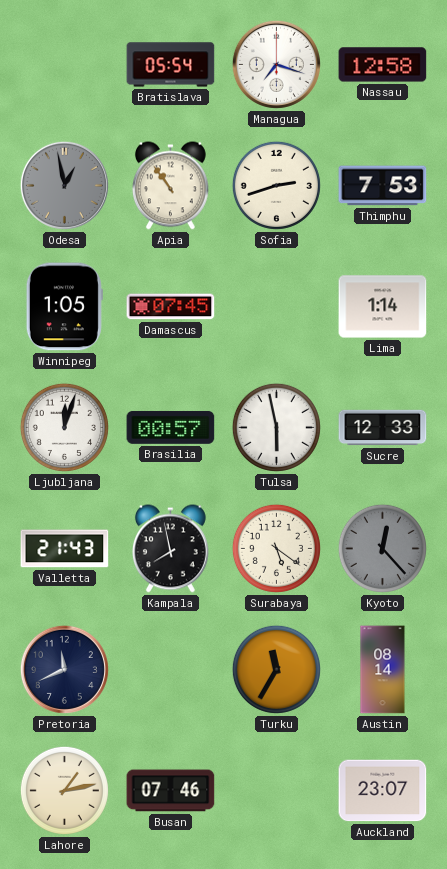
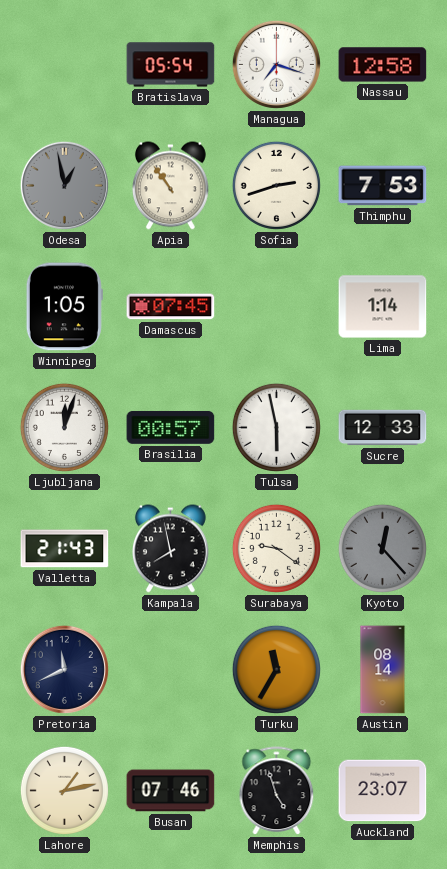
Surabaya: 5:21 -> 9:21 (276, 548)
Memphis: none -> 4:57 (277, 791)
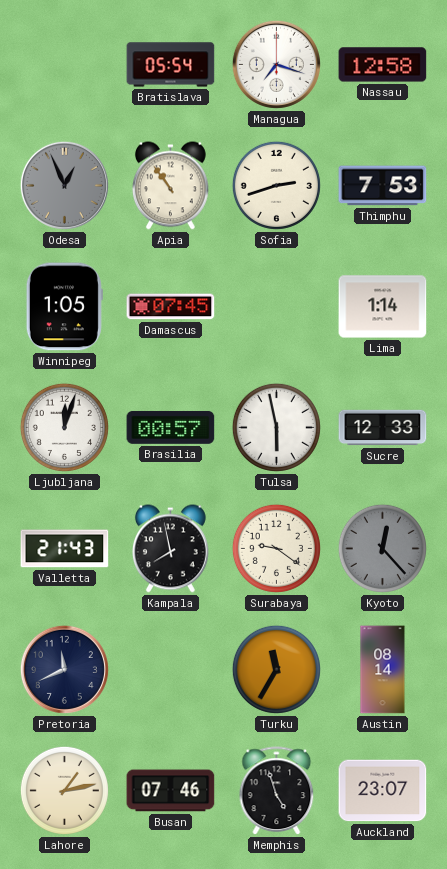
Odesa: 12:58 -> 12:56 (64, 185)
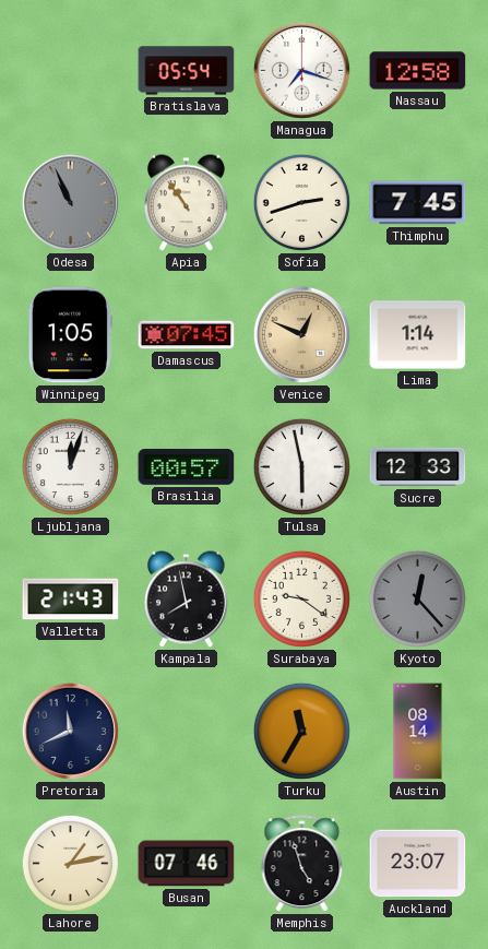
Odesa: 12:56 -> 10:56 (70, 202)
Thimphu: 7:53 -> 7:45 (418, 203)
Venice: none -> 12:49 (301, 334)
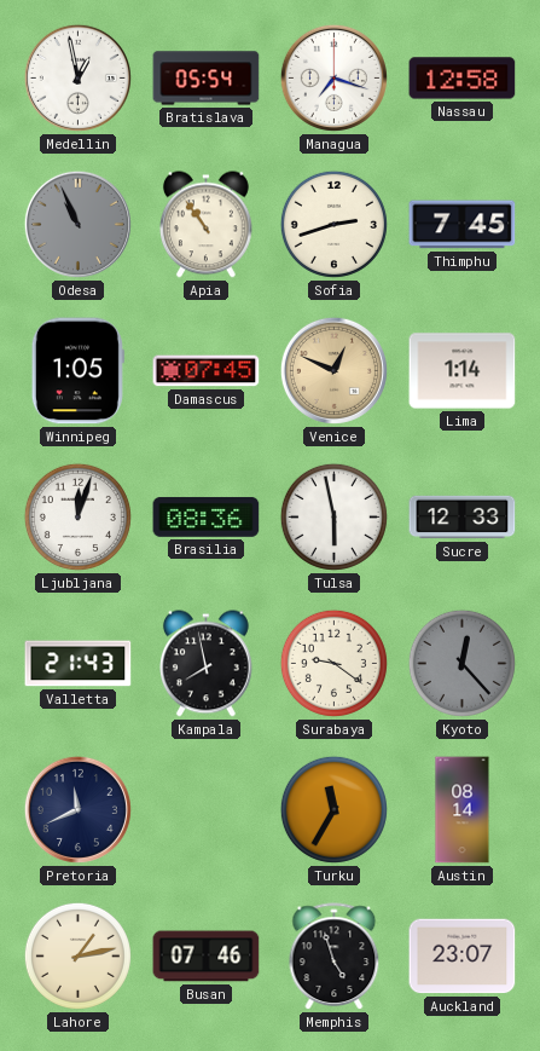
Medellin: none -> 12:58 (77, 77)
Brasilia: 00:57 -> 08:36 (207, 516)
